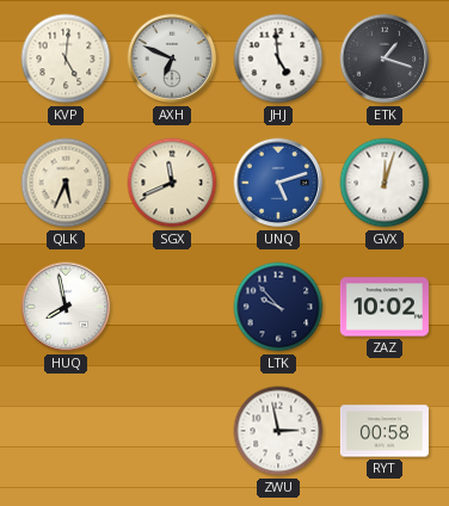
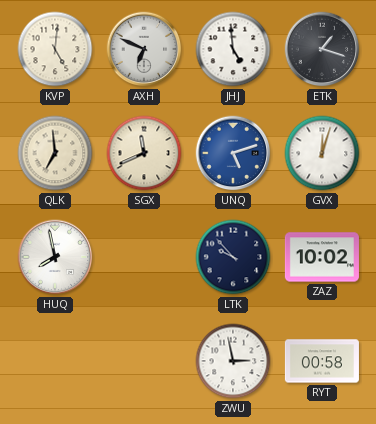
QLK: 5:34 -> 6:59 (55, 153)
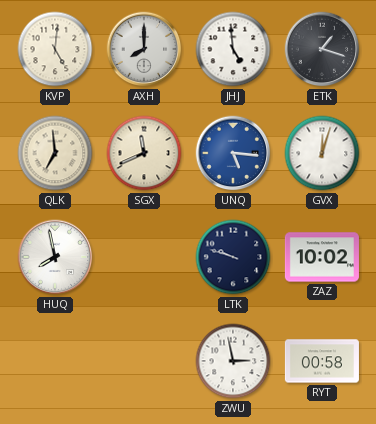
AXH: 6:49 -> 8:00 (144, 49)
UNQ: 5:12 -> 5:16 (233, 153)
LTK: 9:53 -> 9:48 (233, 257)
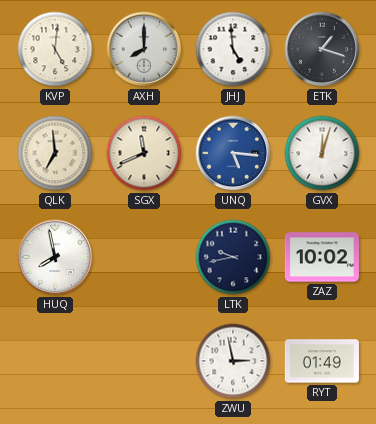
LTK: 9:48 -> 9:43 (233, 257)
RYT: 00:58 -> 01:49 (322, 361)
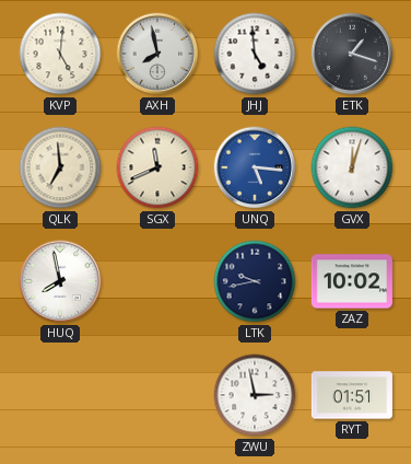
AXH: 8:00 -> 7:58 (157, 54)
RYT: 01:49 -> 01:51 (352, 395)
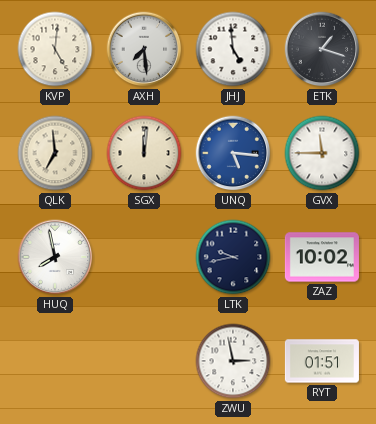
AXH: 7:58 -> 7:29 (144, 49)
SGX: 11:41 -> 12:01 (144, 153)
GVX: 12:03 -> 11:45 (322, 153)
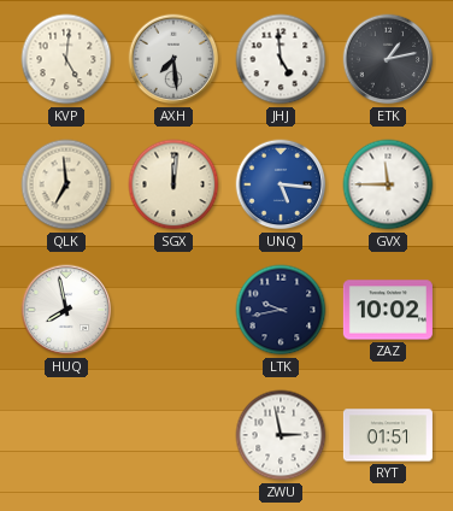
ETK: 1:18 -> 1:13 (388, 59)
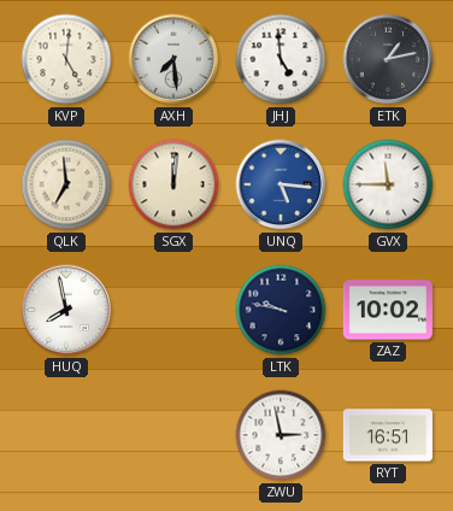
LTK: 9:43 -> 9:47 (281, 310)
RYT: 01:51 -> 16:51 (388, 435)
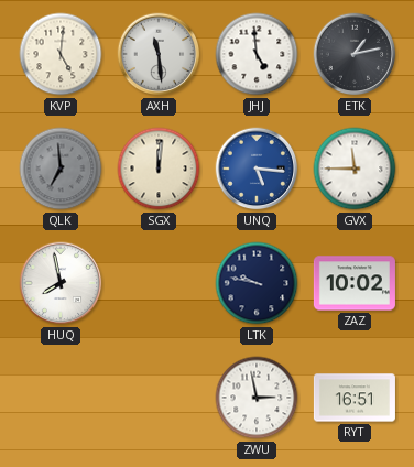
AXH: 7:29 -> 11:29 (159, 54)
QLK dial: cream -> grey (61, 169)
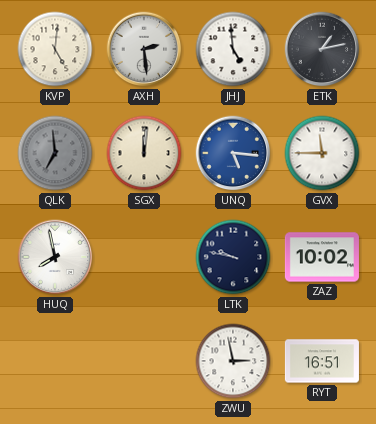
AXH: 11:29 -> 2:29 (144, 49)
